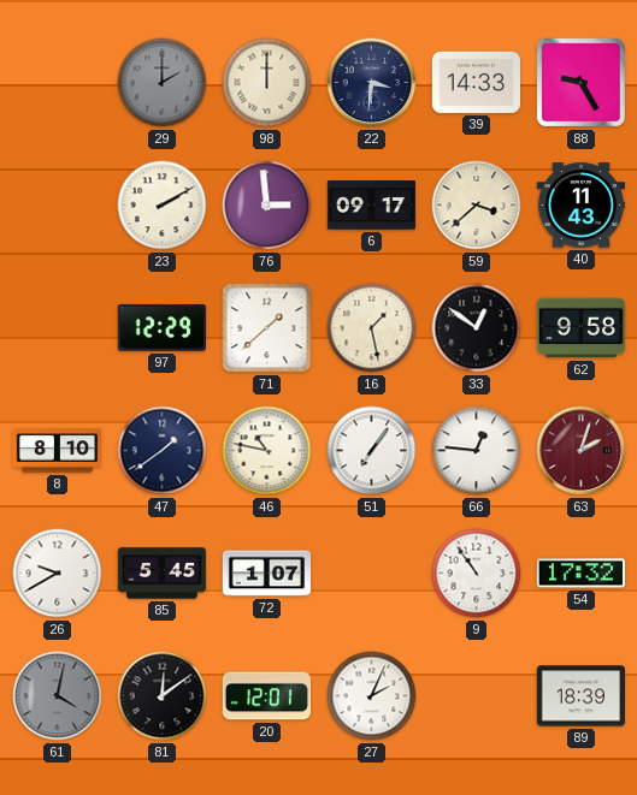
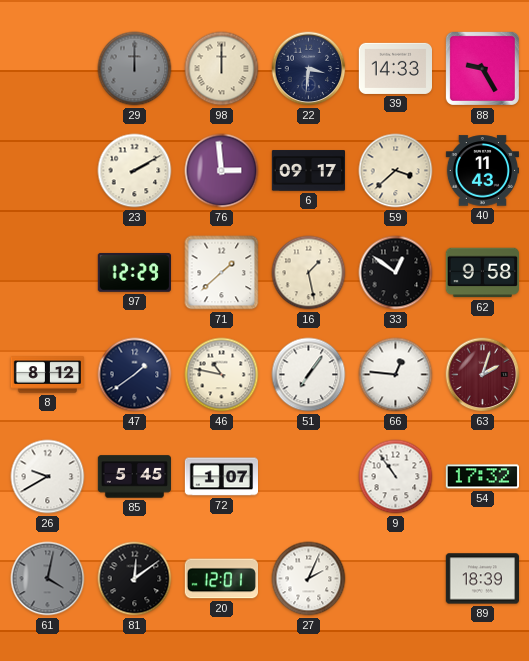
29: 2:00 -> 12:00 (135, 69)
8: 8:10 -> 8:12 (47, 375)
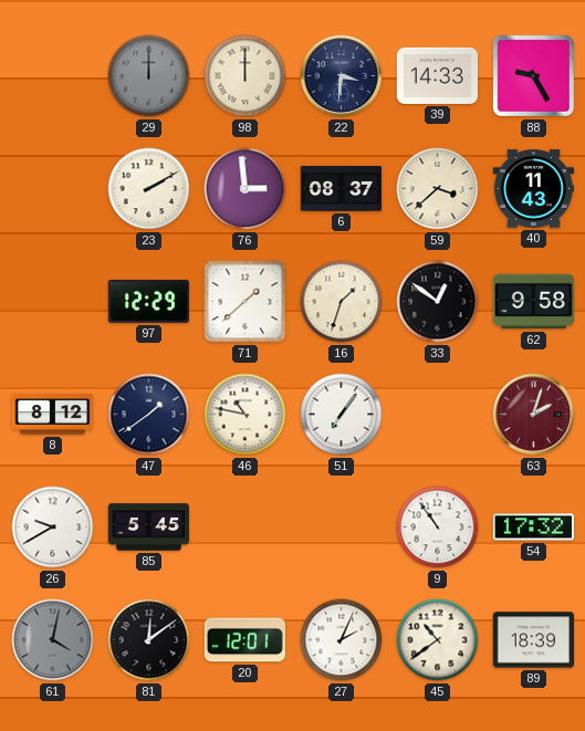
6: 09:17 -> 08:37 (341, 189)
16: 1:28 -> 1:33 (342, 302)
66: 12:46 -> none (396, 375)
72: 1:07 -> none (221, 477)
45: none -> 10:39 (438, 640)
